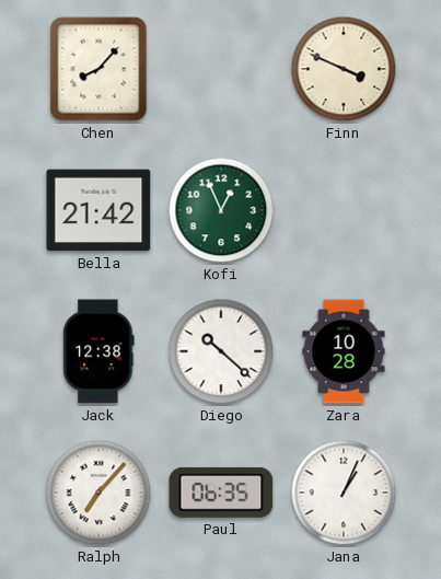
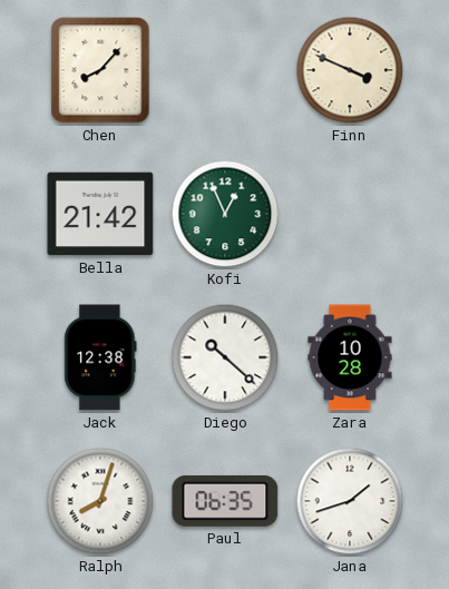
Ralph: 7:07 -> 8:03 (100, 501)
Jana: 1:04 -> 1:42 (350, 501)
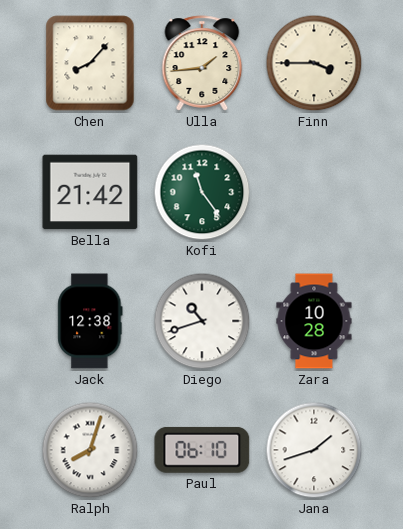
Ulla: none -> 1:44 (202, 63)
Finn: 3:49 -> 3:45 (314, 63)
Kofi: 12:56 -> 11:24 (202, 192)
Diego: 10:22 -> 10:42 (202, 321)
Paul: 06:35 -> 06:10 (202, 450)
